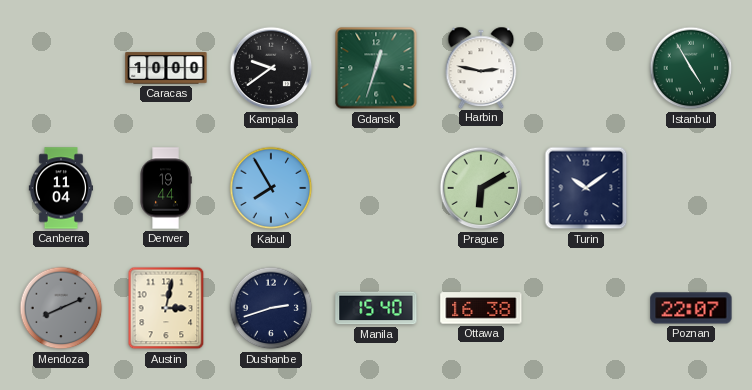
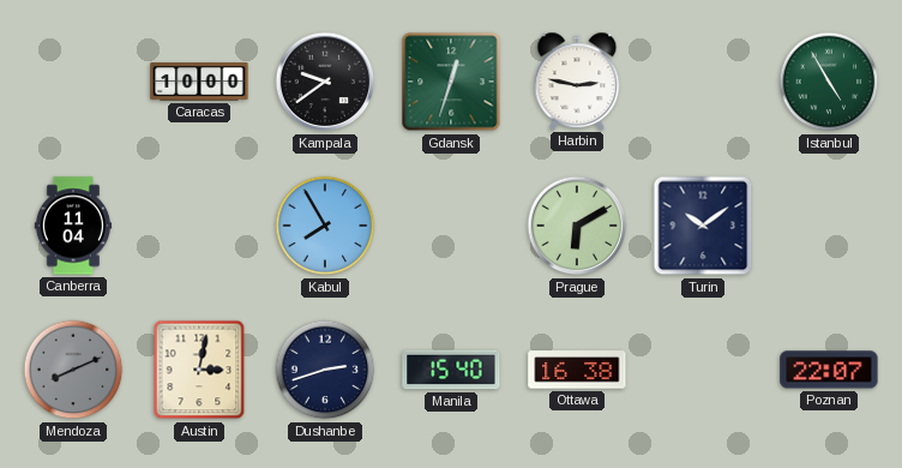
Denver: 19:44 -> none (166, 188)
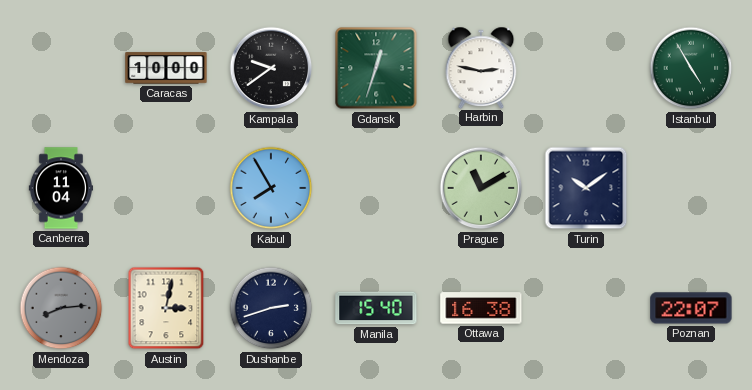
Prague: 6:10 -> 11:10 (481, 188)
Mendoza: 8:11 -> 8:14 (61, 308)
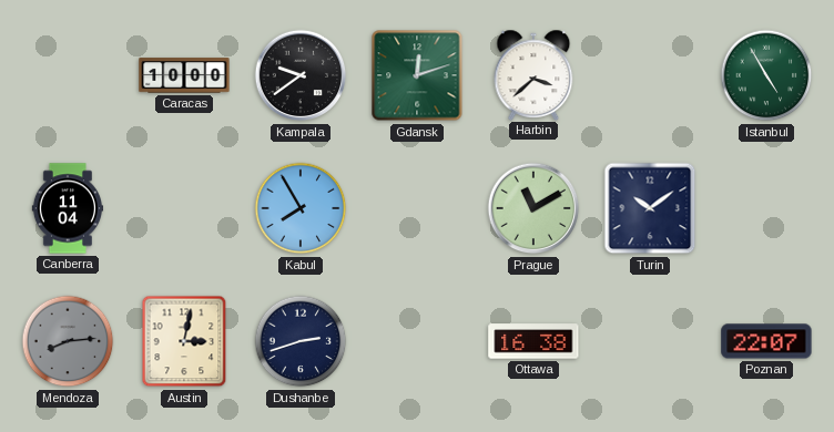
Gdansk: 12:33 -> 12:12 (417, 75)
Harbin: 2:47 -> 3:38 (533, 74)
Manila: 15:40 -> none (376, 308)
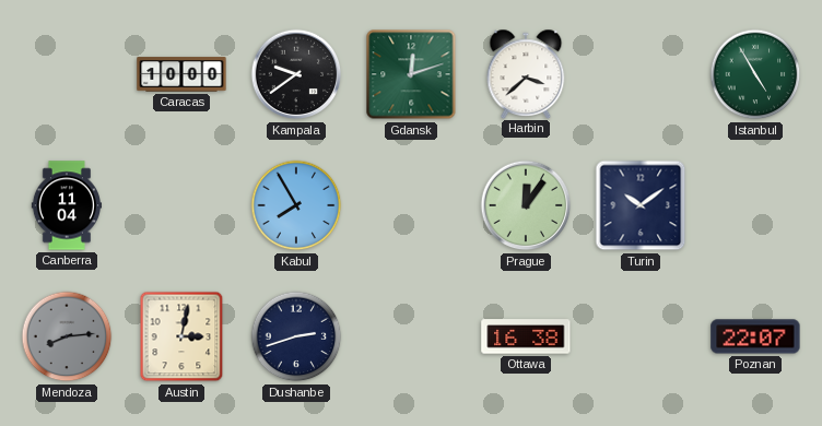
Prague: 11:10 -> 12:06 (526, 205)
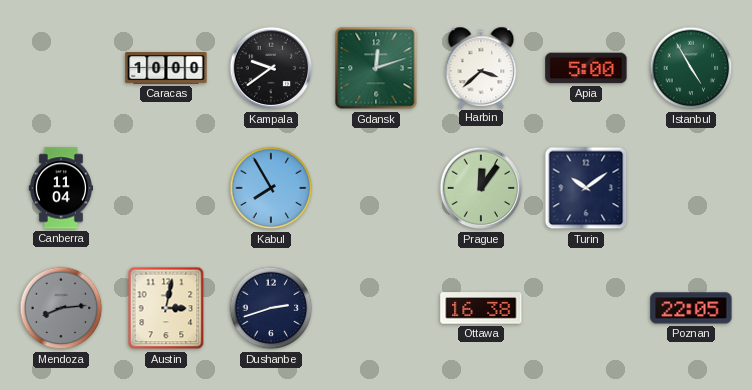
Apia: none -> 5:00 (586, 68)
Poznan: 22:07 -> 22:05 (691, 308)
